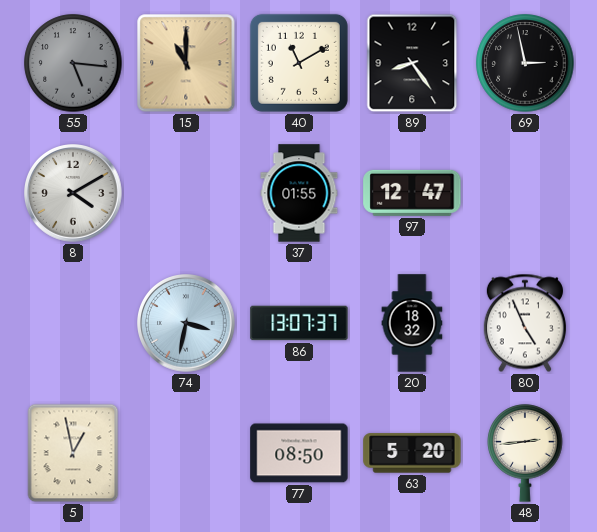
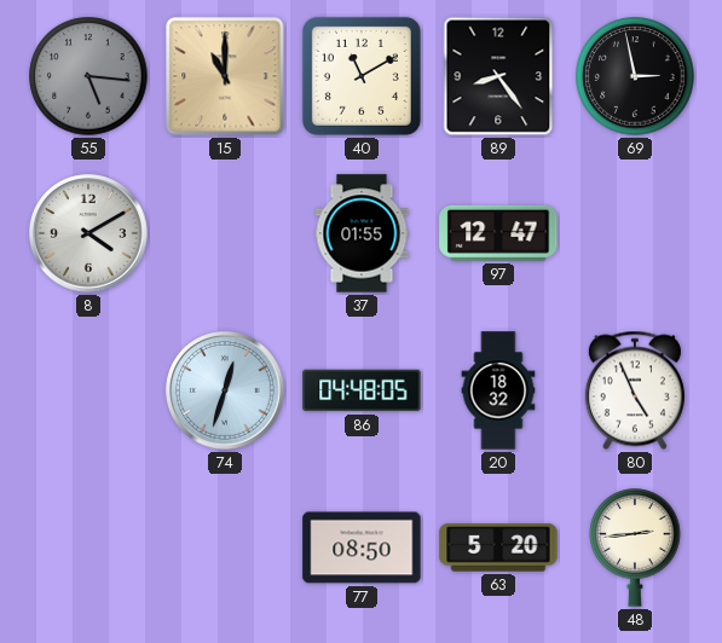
74: 3:32 -> 12:33 (226, 392)
86: 13:07 -> 04:48 (362, 390)
5: 12:58 -> none (73, 453)
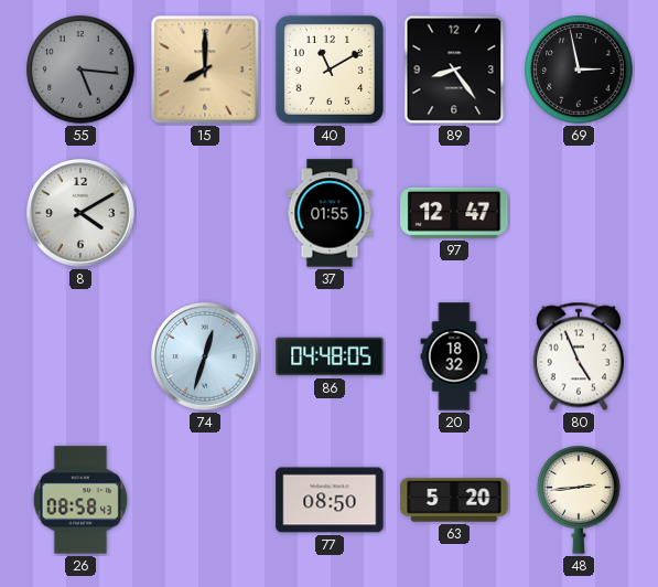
15: 11:00 -> 8:00 (205, 70)
26: none -> 08:58 (80, 500)
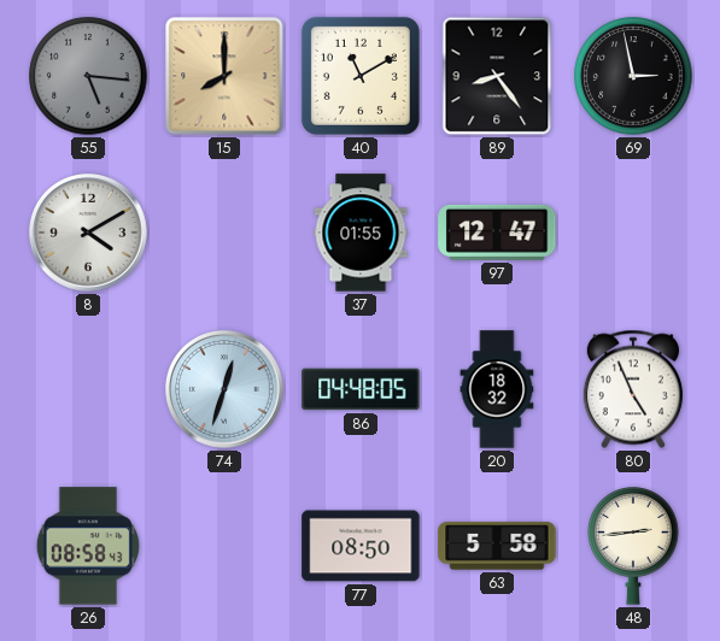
63: 5:20 -> 5:58 (497, 546)
